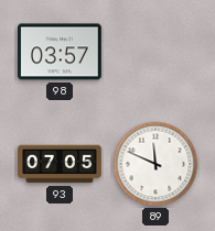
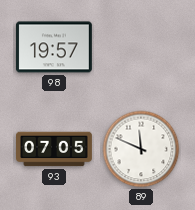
98: 03:57 -> 19:57 (54, 47)
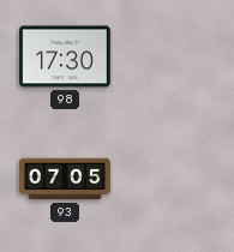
98: 19:57 -> 17:30 (65, 56)
89: 11:49 -> none (141, 149)
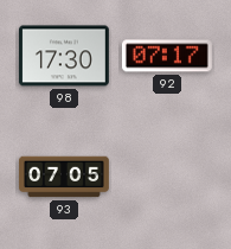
92: none -> 07:17 (167, 56)
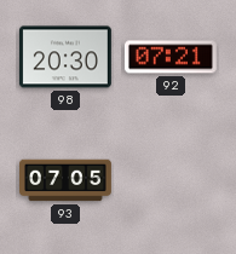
98: 17:30 -> 20:30 (65, 57)
92: 07:17 -> 07:21 (171, 57)
